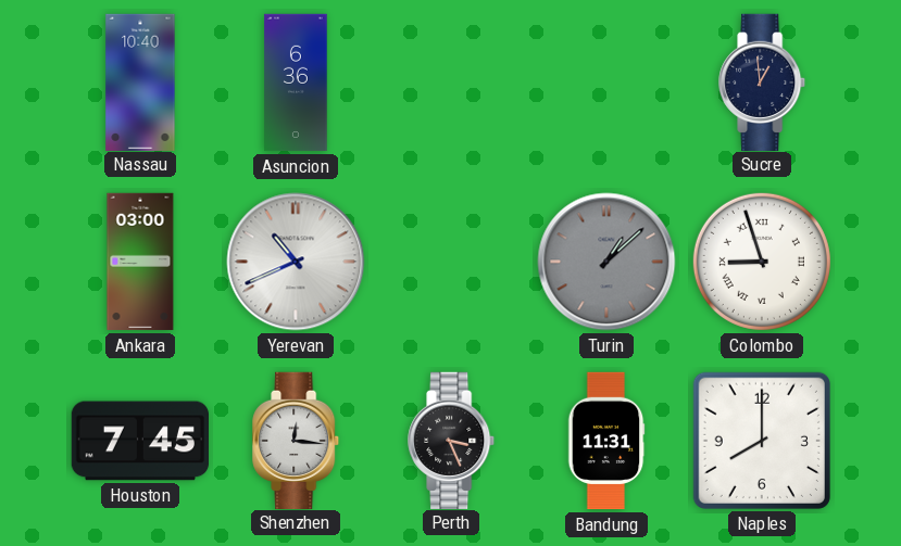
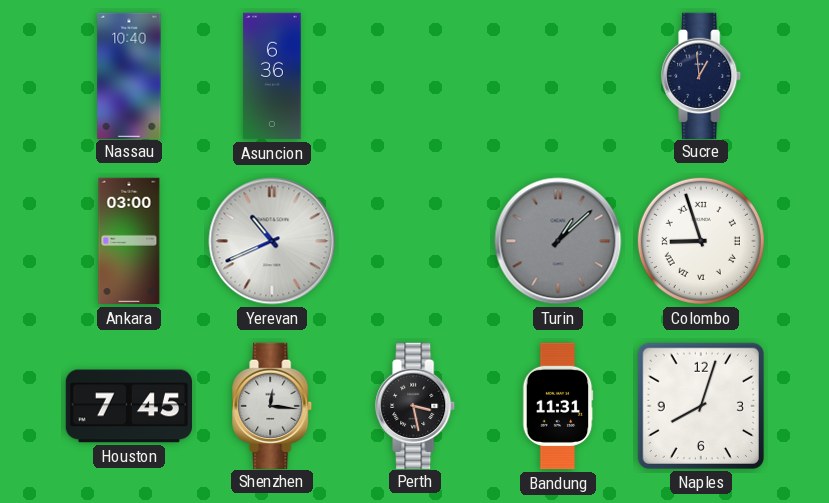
Perth: 3:26 -> 3:28 (416, 405)
Naples: 8:00 -> 8:03 (701, 406)
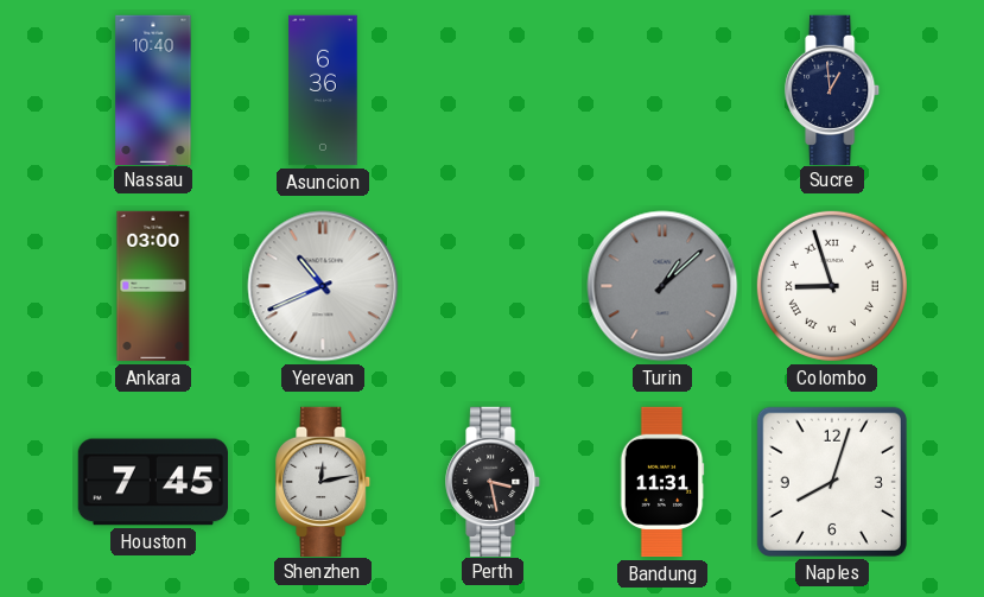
Shenzhen: 12:16 -> 12:13 (324, 481)
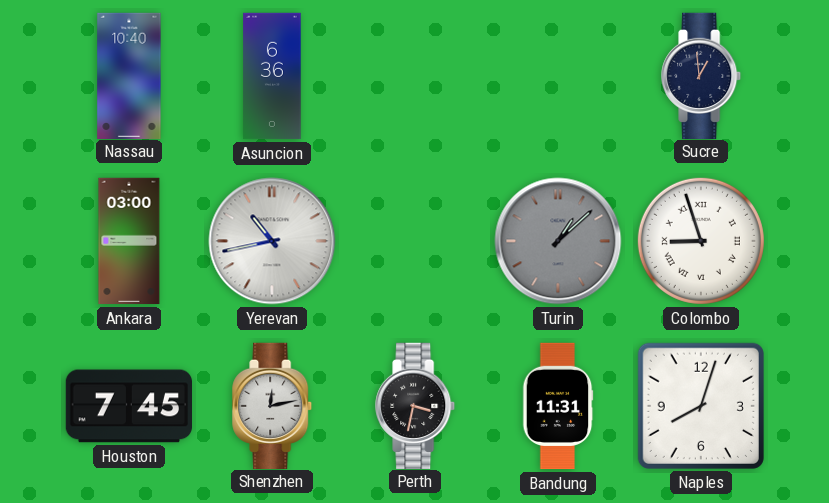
Yerevan: 10:41 -> 10:43 (272, 241)
Perth: 3:28 -> 3:32 (416, 405)
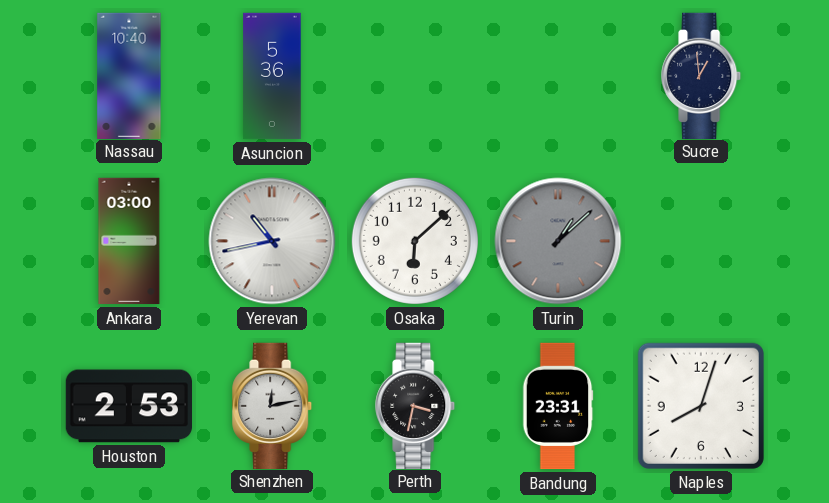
Asuncion: 6:36 -> 5:36 (272, 76)
Osaka: none -> 6:08 (415, 241)
Colombo: 8:57 -> none (701, 241)
Houston: 7:45 -> 2:53 (128, 406)
Bandung: 11:31 -> 23:31 (558, 406)
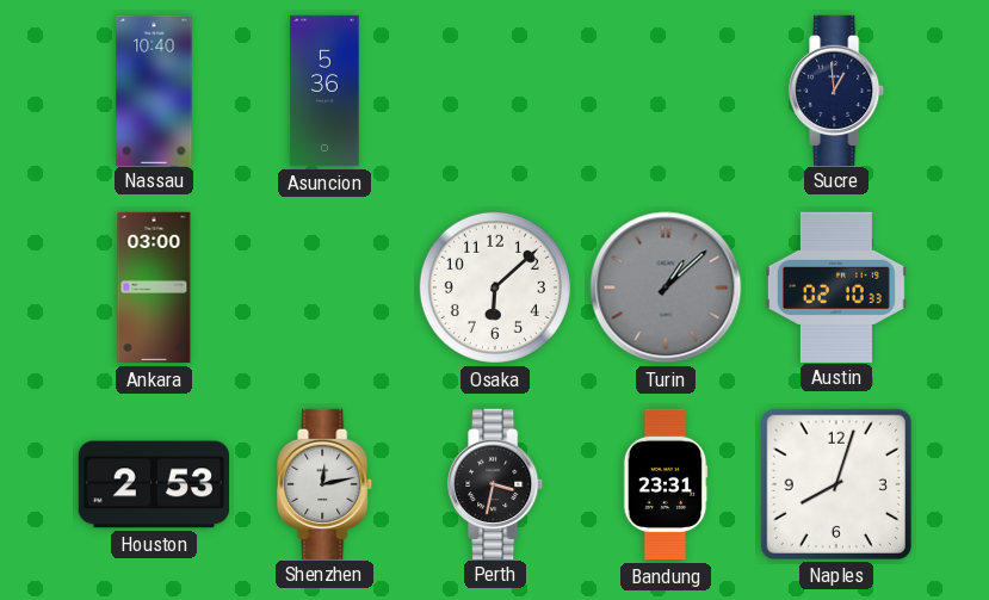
Yerevan: 10:43 -> none (272, 241)
Austin: none -> 02:10 (836, 286)
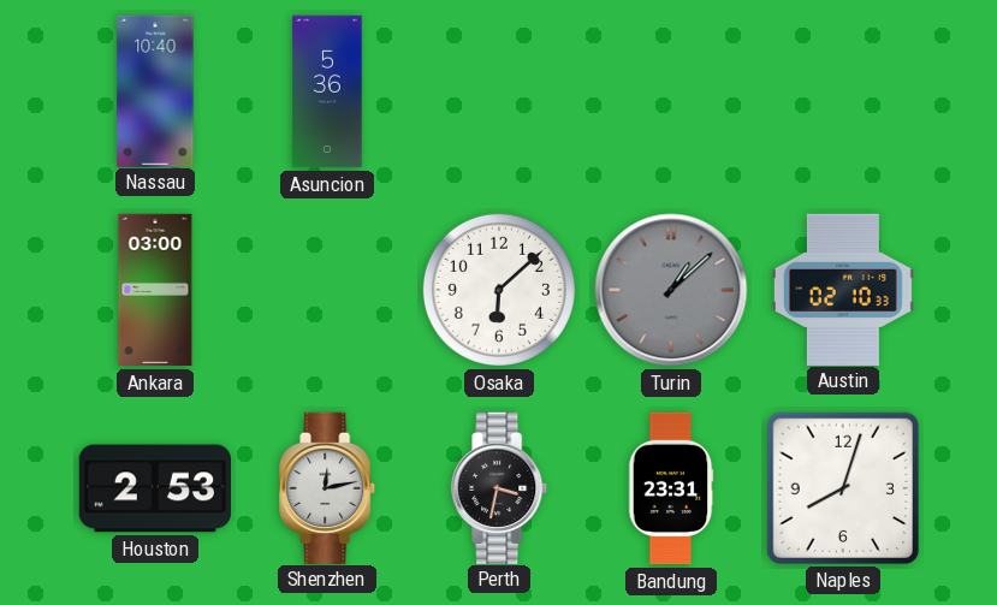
Sucre: 12:59 -> none (837, 89)
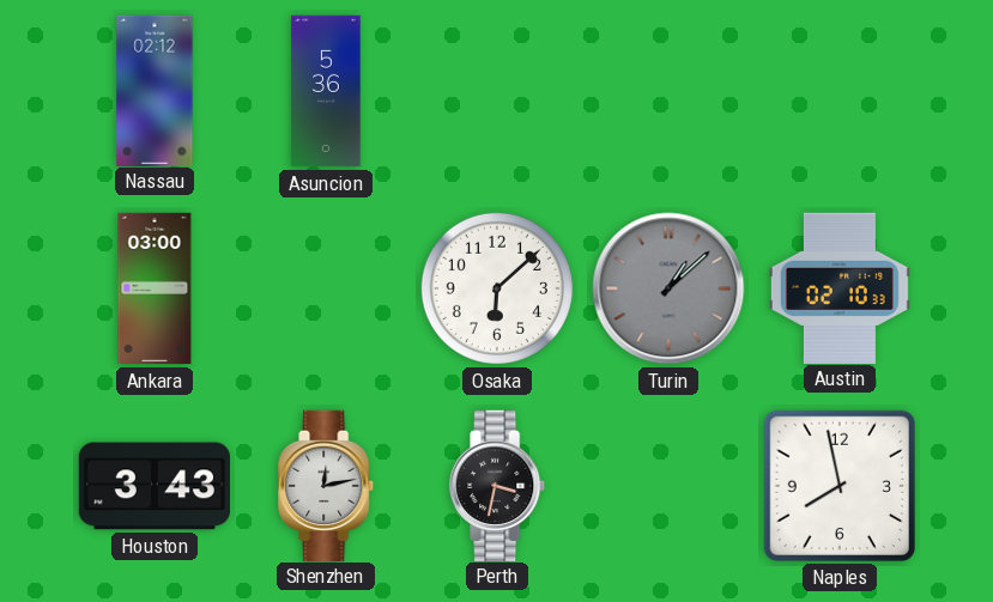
Nassau: 10:40 -> 02:12 (155, 90)
Houston: 2:53 -> 3:43 (153, 486)
Bandung: 23:31 -> none (671, 488)
Naples: 8:03 -> 7:58 (840, 486)
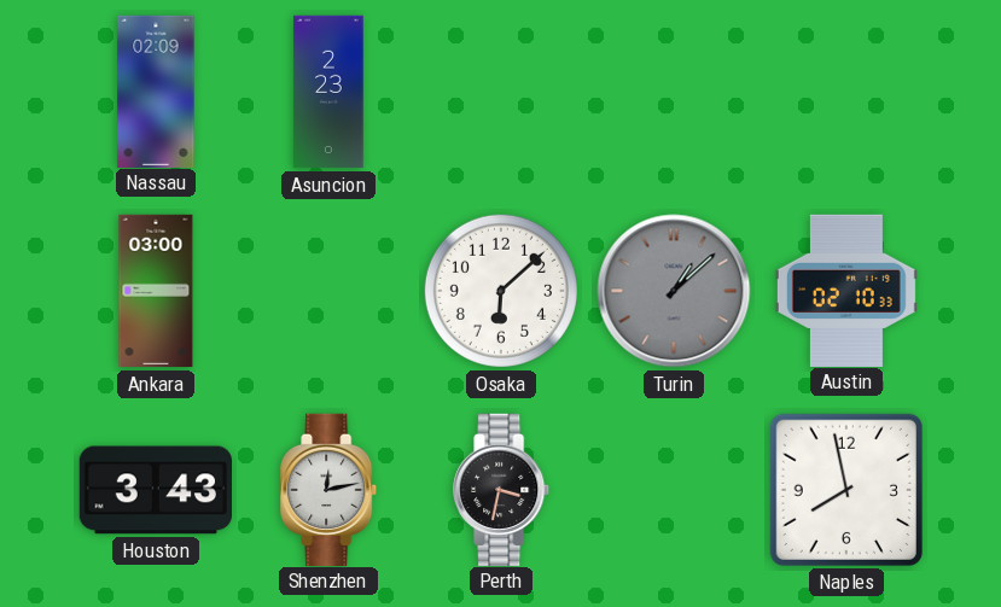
Nassau: 02:12 -> 02:09 (156, 91)
Asuncion: 5:36 -> 2:23 (328, 92)
